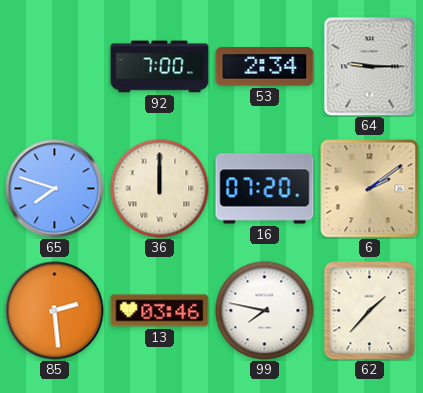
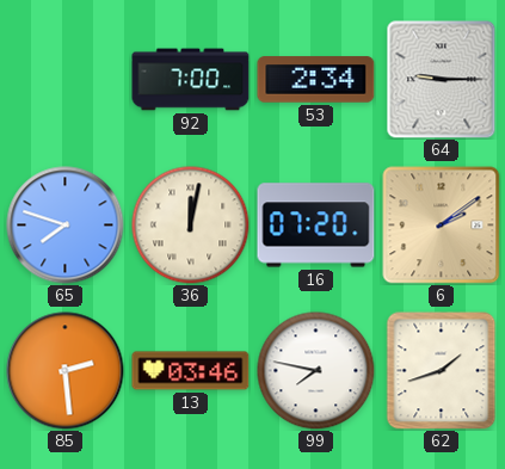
36: 12:00 -> 12:02 (191, 226)
62: 1:37 -> 1:42 (442, 371)
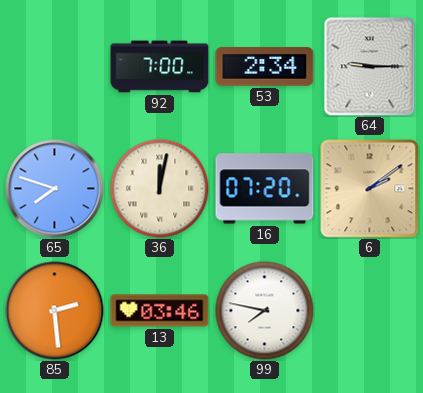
62: 1:42 -> none (442, 371)
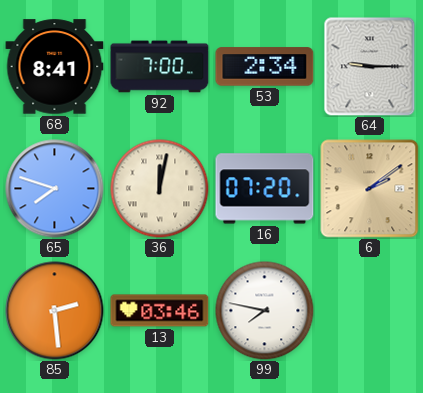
68: none -> 8:41 (55, 67)
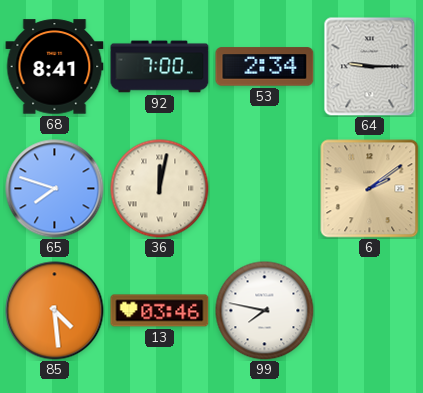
16: 07:20 -> none (265, 189)
85: 2:29 -> 4:29 (55, 311)
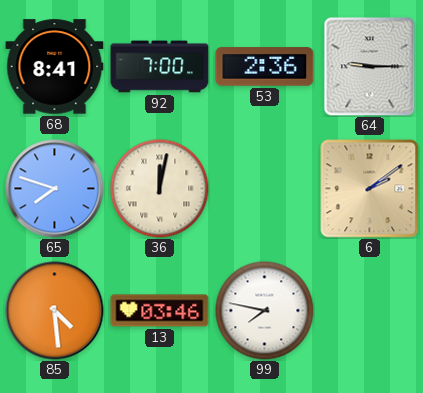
53: 2:34 -> 2:36 (265, 67)
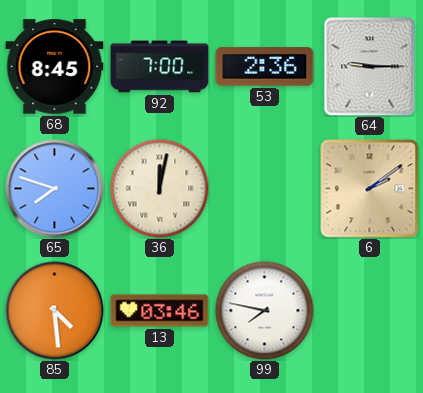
68: 8:41 -> 8:45 (55, 67)
